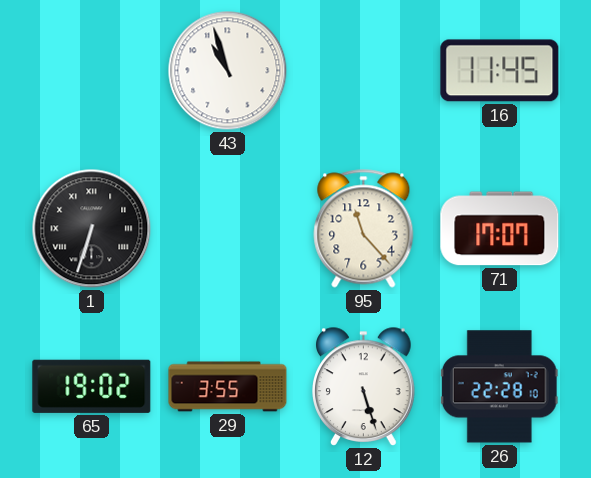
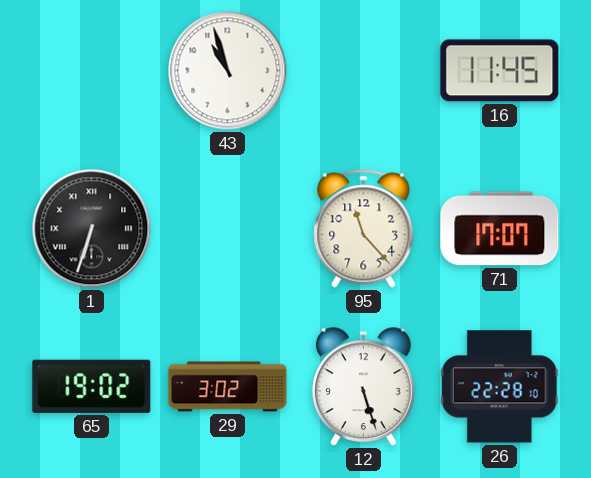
29: 3:55 -> 3:02 (228, 387)
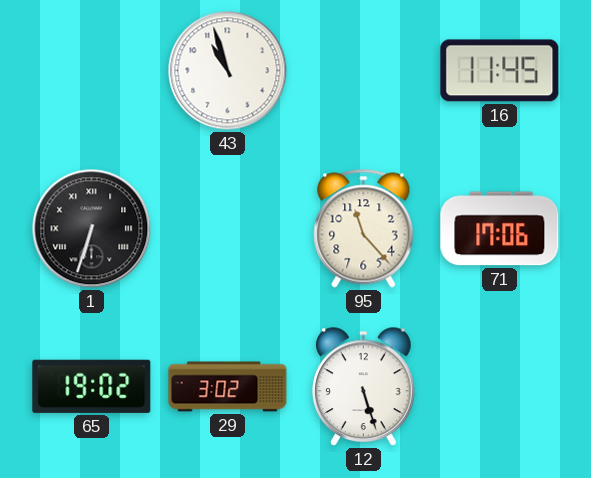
71: 17:07 -> 17:06 (500, 229)
26: 22:28 -> none (499, 387)
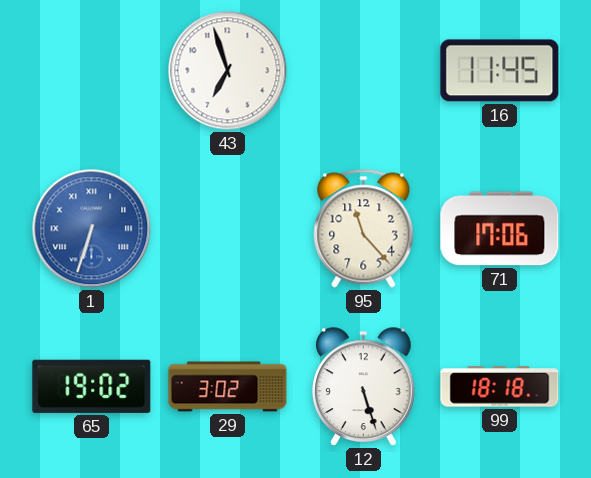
43: 10:57 -> 6:57 (228, 71)
1 dial: black -> blue (92, 229)
99: none -> 18:18 (500, 387)
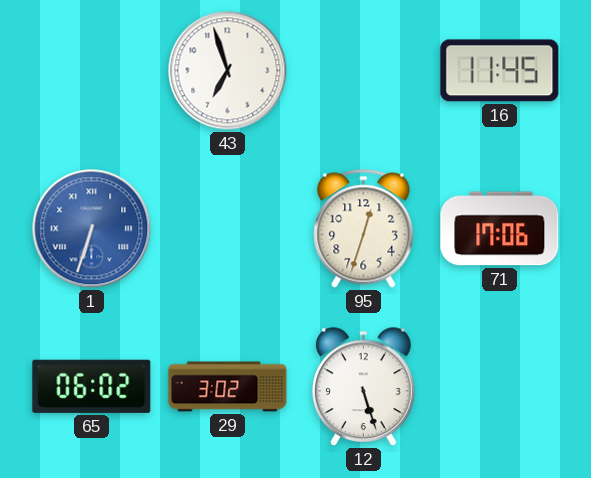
95: 11:23 -> 12:33 (364, 229)
65: 19:02 -> 06:02 (92, 386)
99: 18:18 -> none (500, 387)
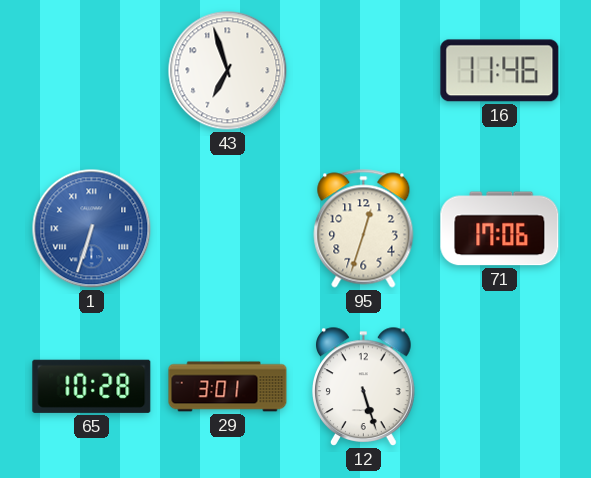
16: 11:45 -> 11:46 (500, 71)
65: 06:02 -> 10:28 (92, 386)
29: 3:02 -> 3:01 (228, 387)
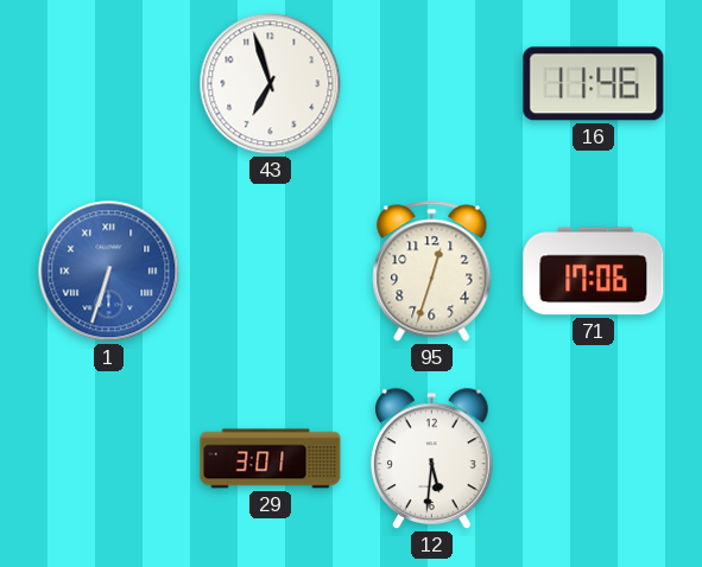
65: 10:28 -> none (92, 386)
12: 5:27 -> 5:31 (432, 459)
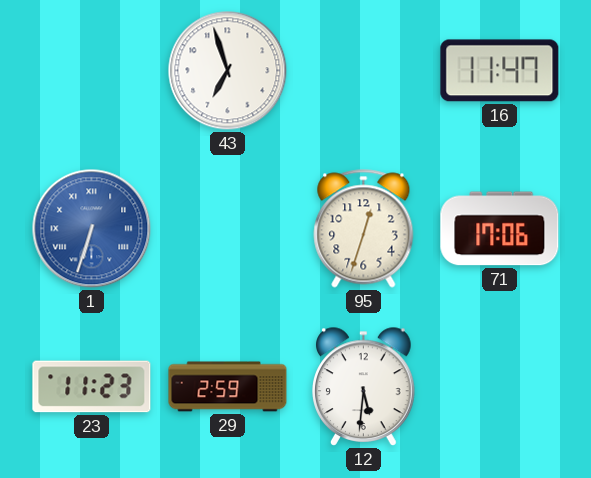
16: 11:46 -> 11:47 (500, 71)
23: none -> 11:23 (92, 387)
29: 3:01 -> 2:59 (228, 387)
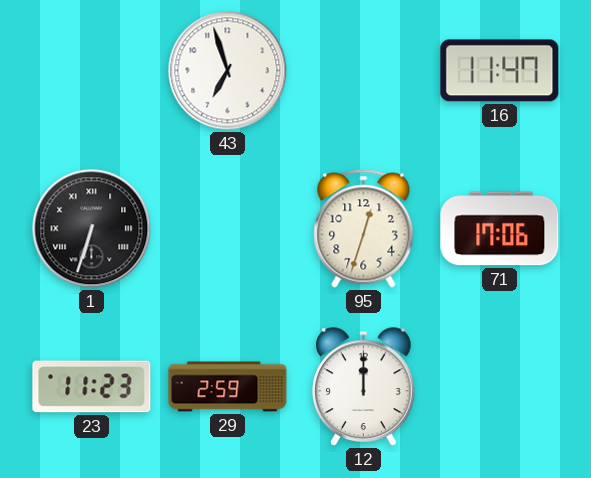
1 dial: blue -> black (92, 229)
12: 5:31 -> 12:00 (364, 387)
